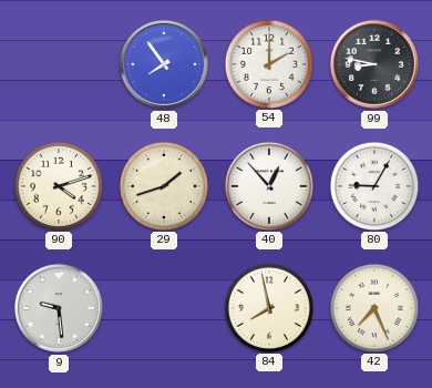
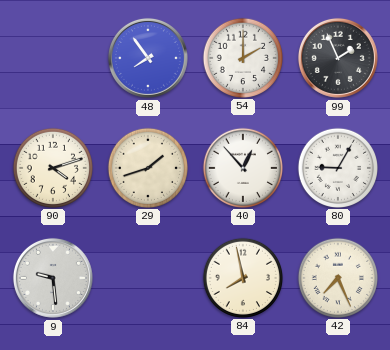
99: 8:47 -> 1:56 (338, 58)
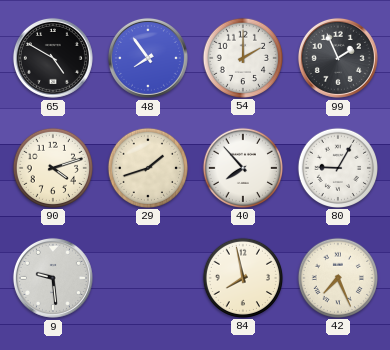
65: none -> 4:50 (53, 58)
40: 12:53 -> 7:53 (242, 167)
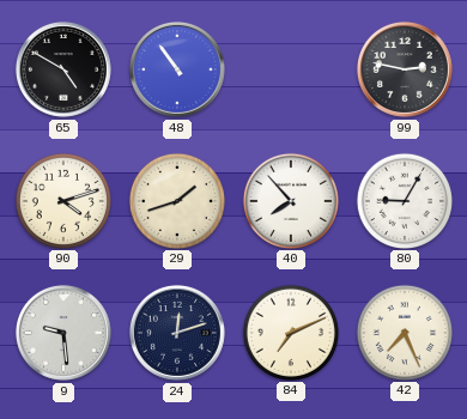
48: 7:54 -> 10:54 (177, 69)
54: 2:00 -> none (242, 57)
99: 1:56 -> 2:47 (405, 69)
24: none -> 12:12 (177, 333)
84: 7:58 -> 7:11 (290, 332)
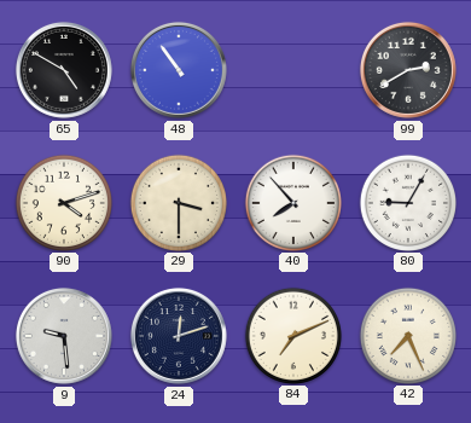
99: 2:47 -> 2:40 (408, 70)
29: 1:42 -> 3:30 (178, 202)
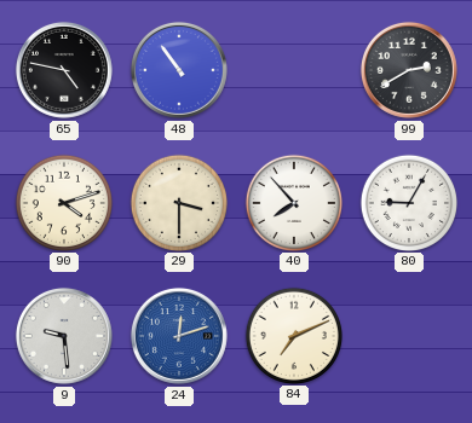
65: 4:50 -> 4:47 (64, 70)
24 dial: navy -> blue (179, 336)
42: 7:26 -> none (407, 335)
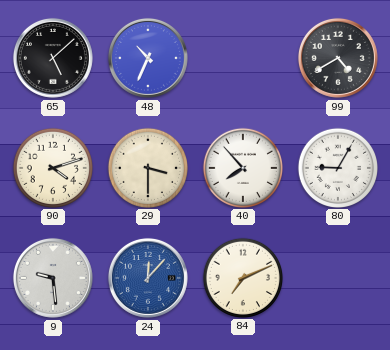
65: 4:47 -> 5:08 (53, 58)
48: 10:54 -> 10:34 (148, 58)
99: 2:40 -> 4:40 (338, 58)
24: 12:12 -> 12:07 (148, 278)
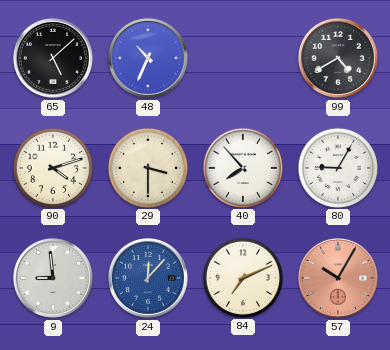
9: 9:29 -> 8:59 (53, 278)
57: none -> 10:05 (338, 278)
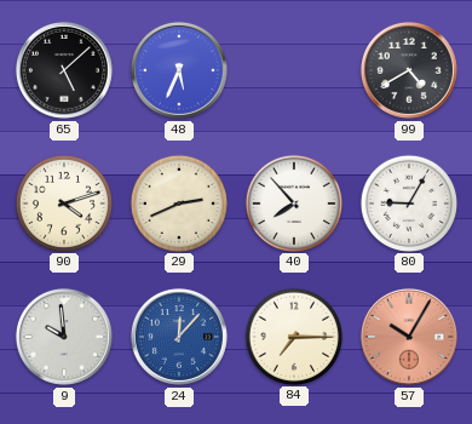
48: 10:34 -> 5:34 (179, 70)
29: 3:30 -> 2:41 (178, 202)
9: 8:59 -> 9:59 (64, 337)
84: 7:11 -> 7:15 (293, 336)
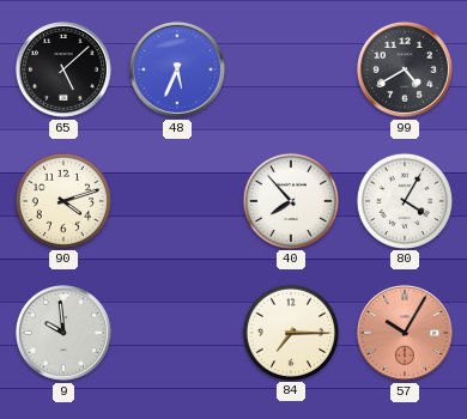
29: 2:41 -> none (178, 202)
80: 9:05 -> 4:05 (404, 200)
24: 12:07 -> none (179, 337)
